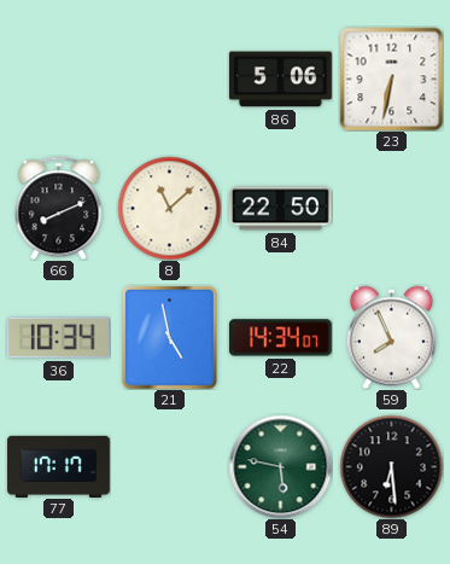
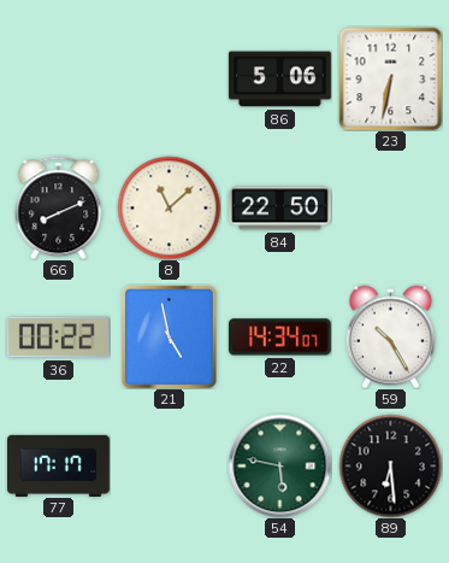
36: 10:34 -> 00:22 (58, 338)
59: 7:56 -> 10:25 (390, 336)
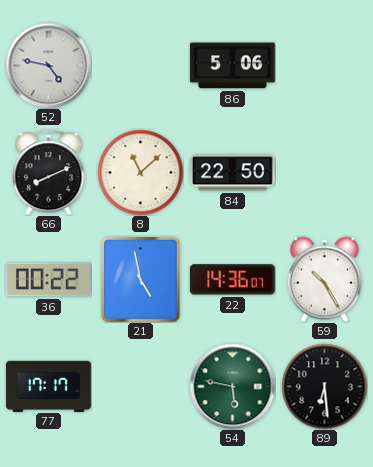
52: none -> 4:47 (48, 65)
23: 6:32 -> none (390, 78)
22: 14:34 -> 14:36 (232, 280)
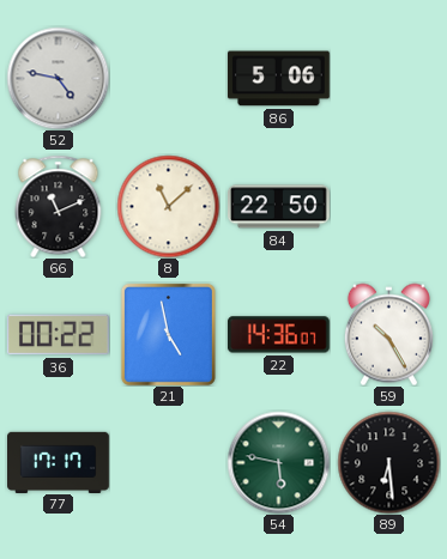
66: 8:11 -> 11:11 (59, 206)
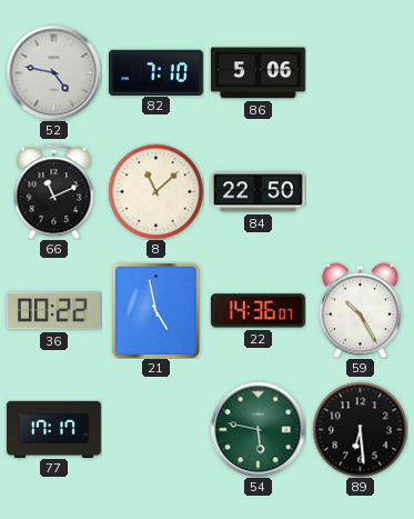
82: none -> 7:10 (156, 72)
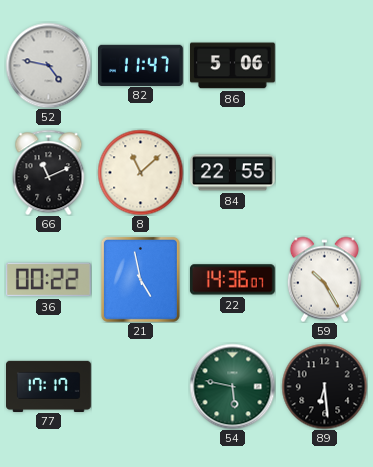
82: 7:10 -> 11:47 (141, 65)
84: 22:50 -> 22:55 (233, 173)
